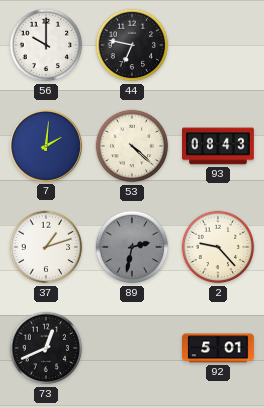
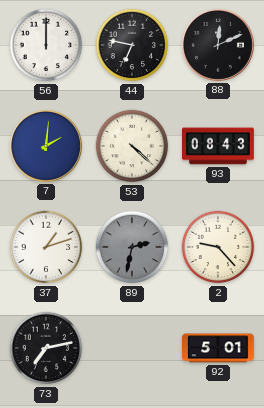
56: 10:00 -> 12:00 (46, 45)
88: none -> 12:11 (218, 45)
73: 12:41 -> 7:13 (46, 348)
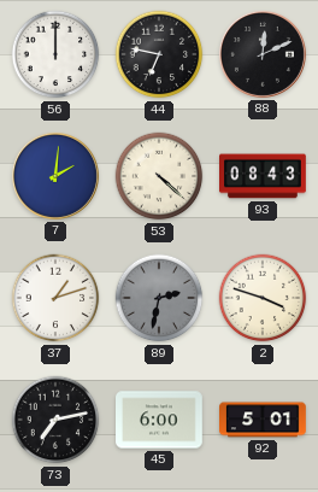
2: 9:23 -> 3:48 (263, 298)
45: none -> 6:00 (160, 420)
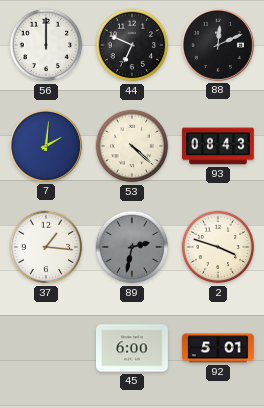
44: 6:47 -> 6:49 (132, 45)
37: 1:12 -> 1:16 (46, 247)
73: 7:13 -> none (55, 420)
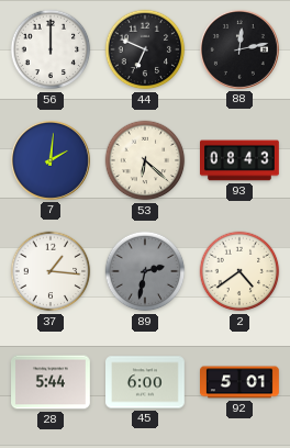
88: 12:11 -> 12:13 (239, 49)
53: 4:22 -> 6:22 (145, 160)
2: 3:48 -> 4:39 (239, 271)
28: none -> 5:44 (52, 382)
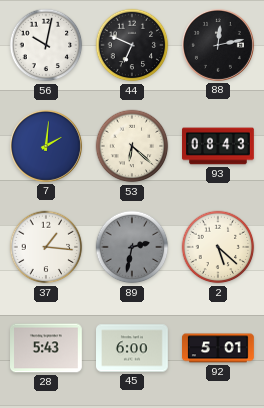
56: 12:00 -> 10:02 (46, 45)
2: 4:39 -> 5:22 (218, 247)
28: 5:44 -> 5:43 (47, 348)
